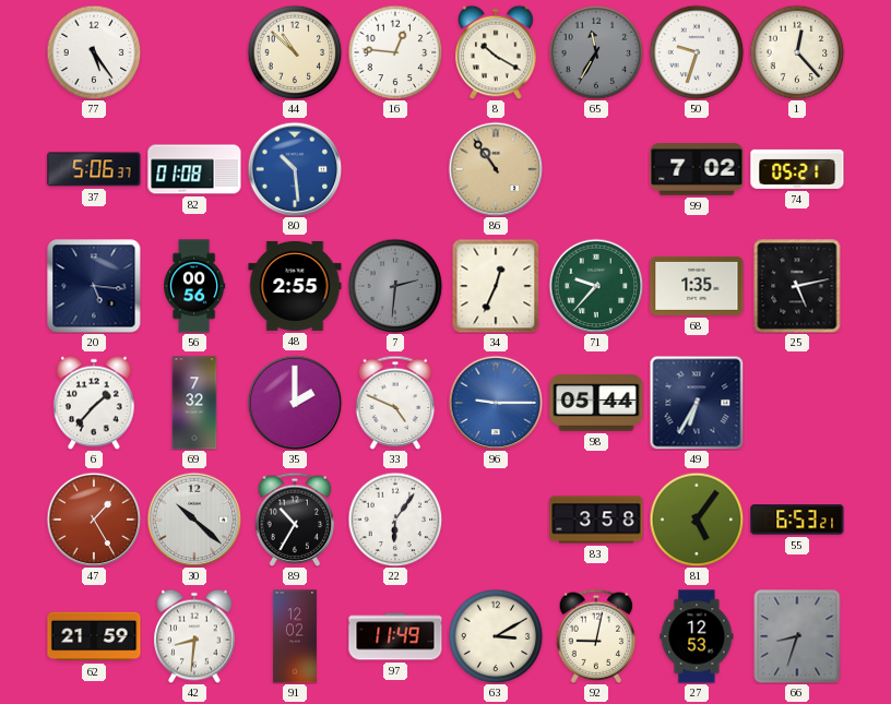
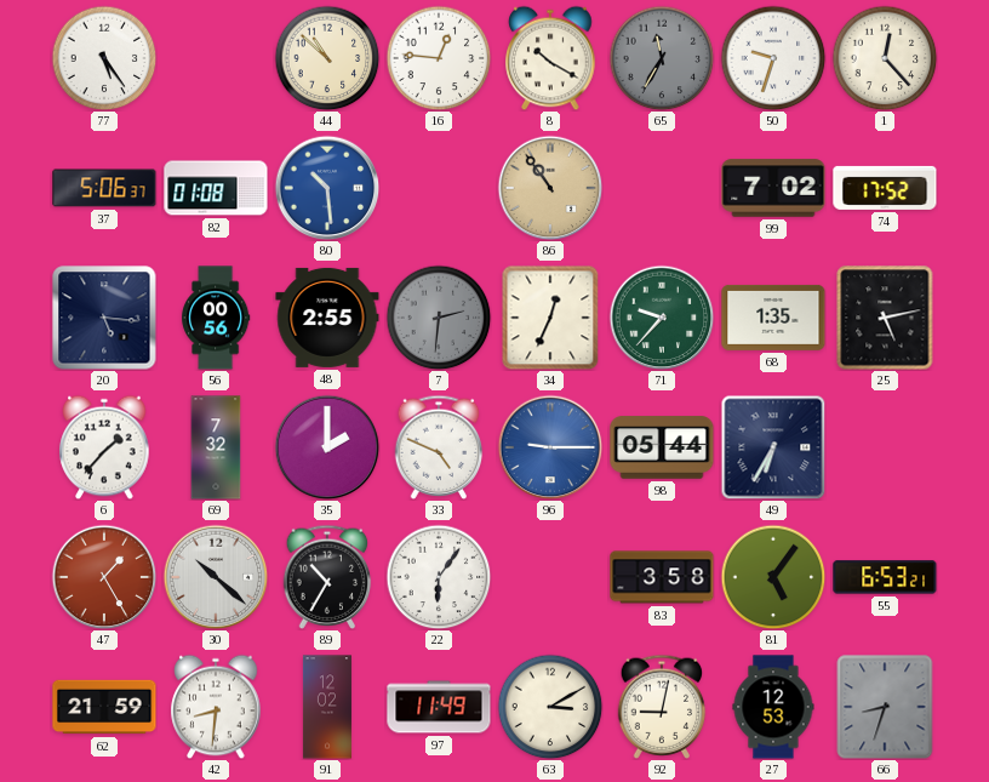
74: 05:21 -> 17:52 (885, 188)
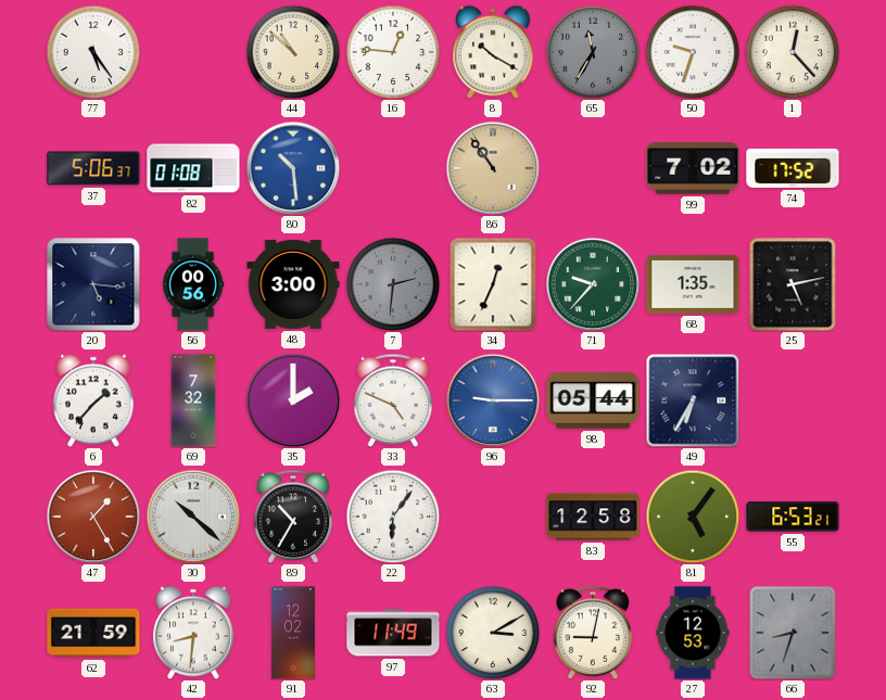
48: 2:55 -> 3:00 (293, 284)
83: 3:58 -> 12:58 (593, 517)
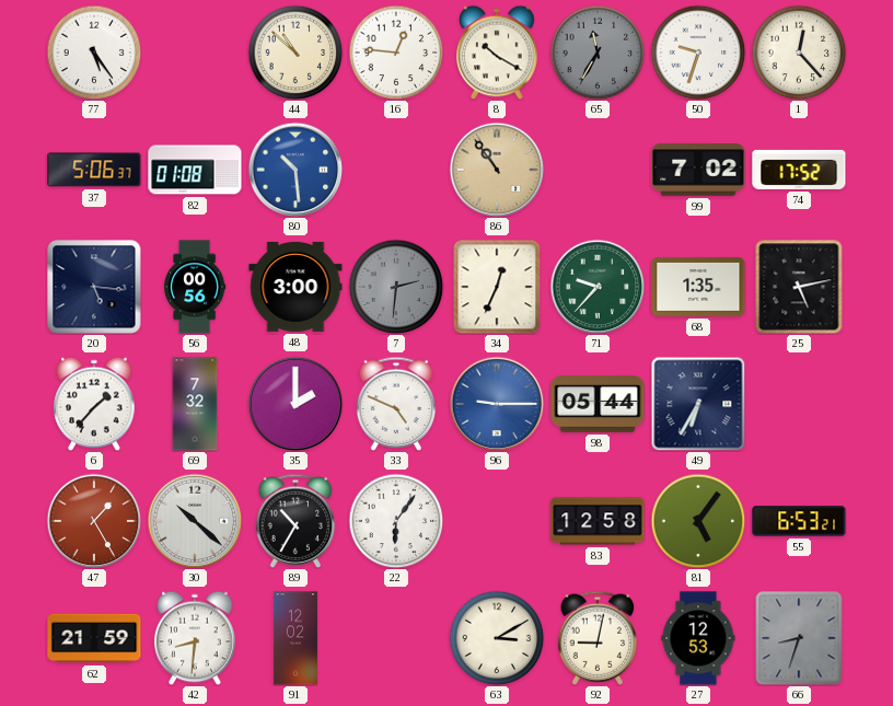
97: 11:49 -> none (393, 633)
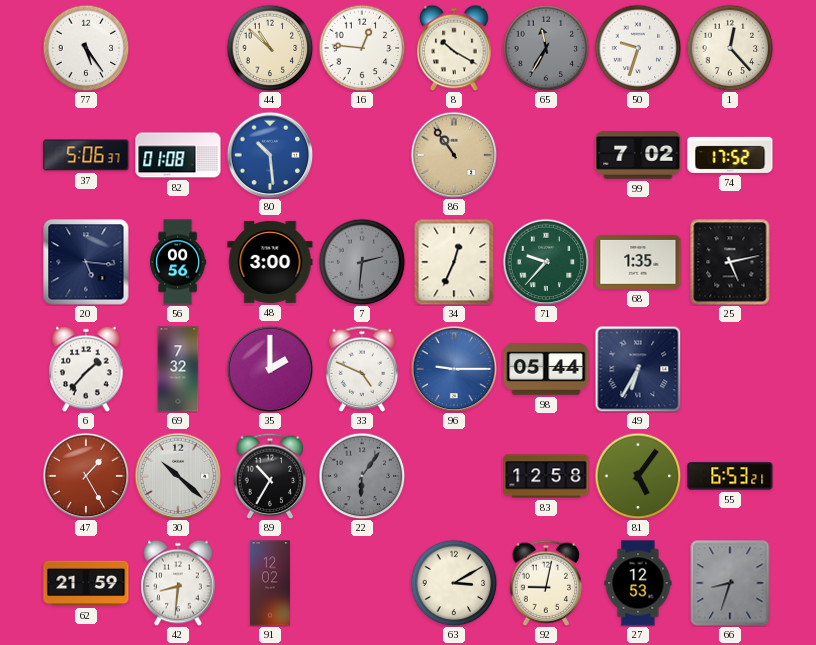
22 dial: white -> grey (362, 476)
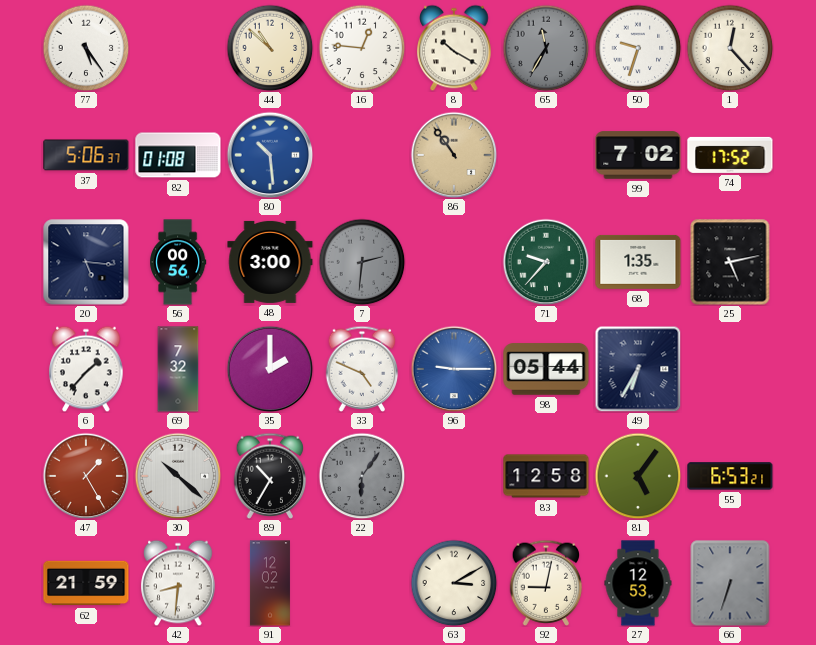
34: 12:34 -> none (454, 262)
66: 8:33 -> 6:33 (730, 583)
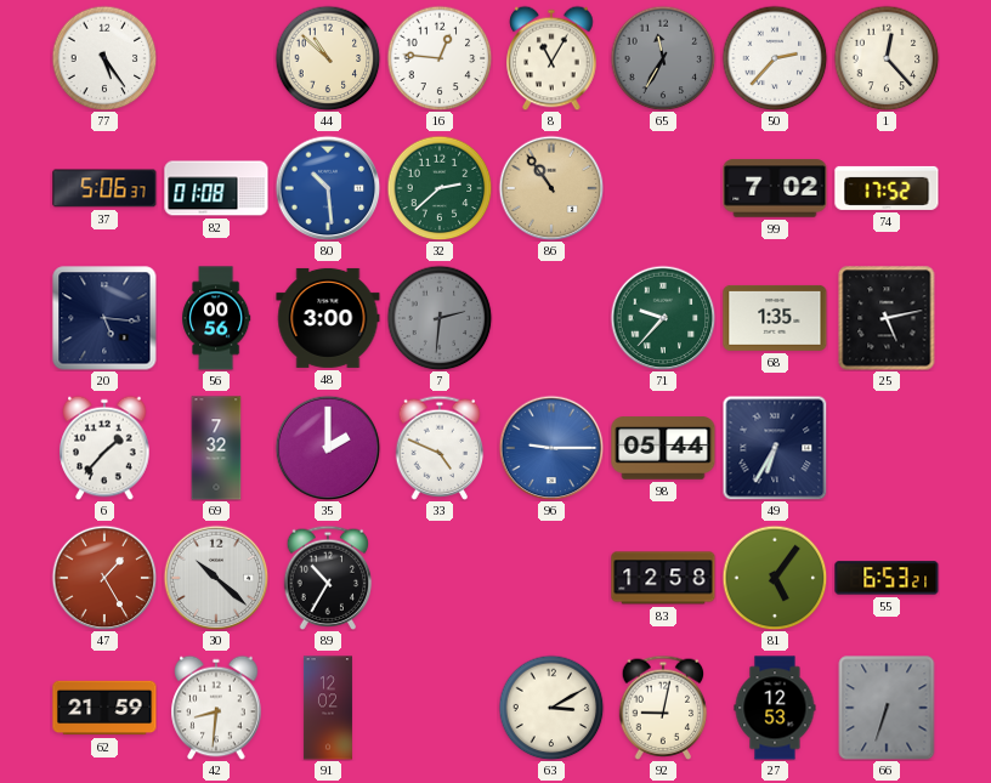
8: 10:20 -> 11:05 (551, 58)
50: 9:33 -> 2:37 (775, 58)
32: none -> 2:38 (440, 188)
22: 6:06 -> none (362, 476)
